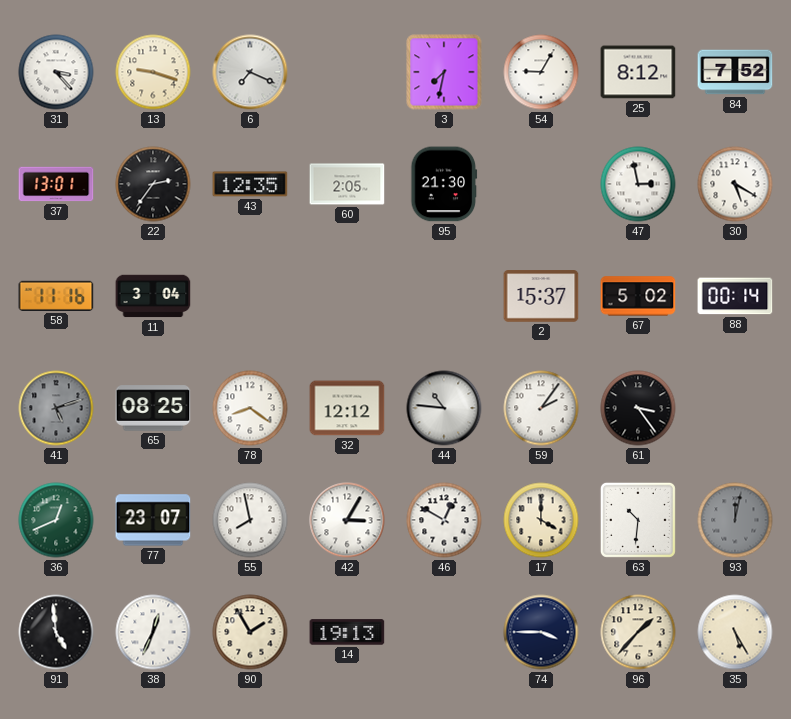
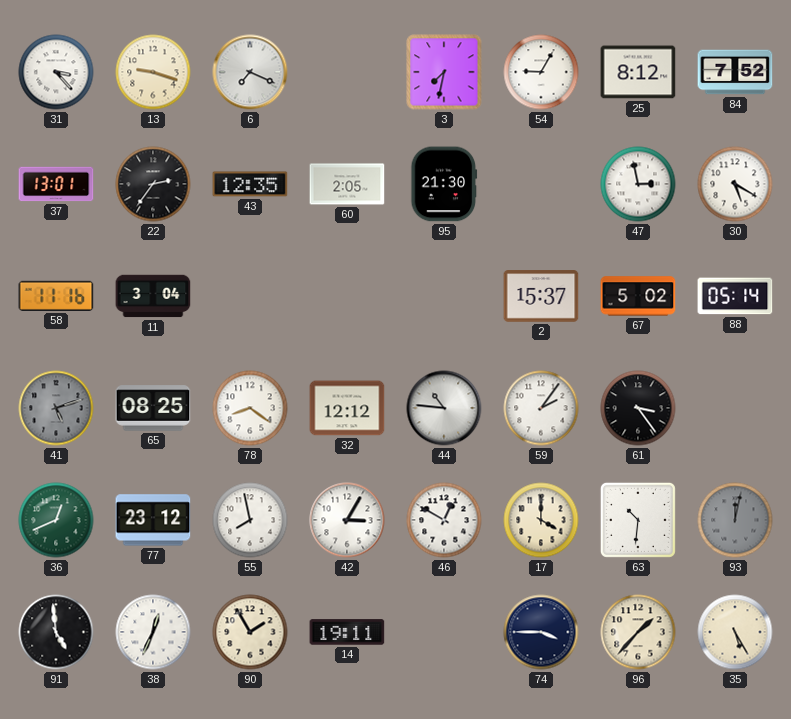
88: 00:14 -> 05:14 (735, 296)
77: 23:07 -> 23:12 (153, 520)
14: 19:13 -> 19:11 (347, 632)
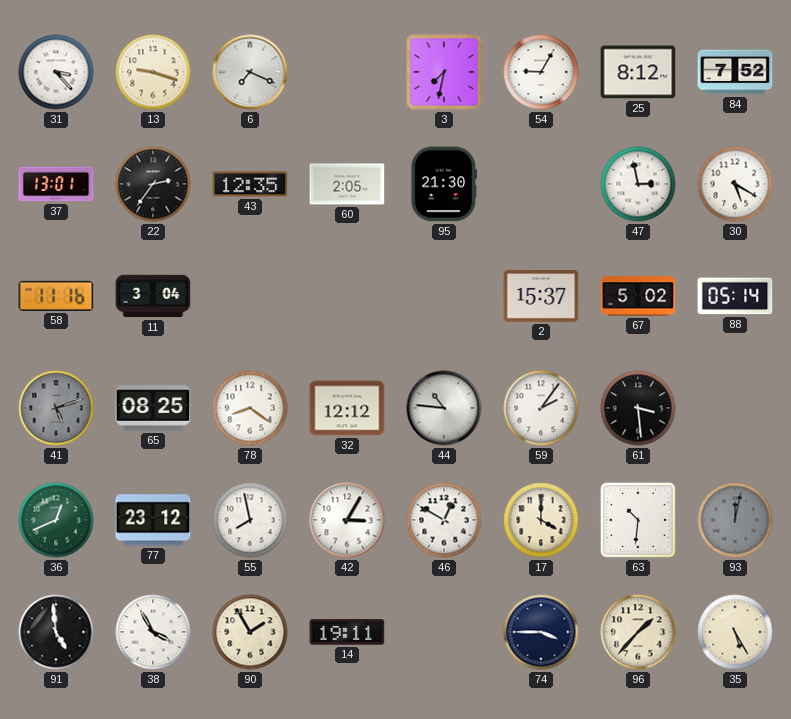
61: 3:24 -> 3:29 (638, 408)
38: 12:34 -> 3:55 (153, 632)
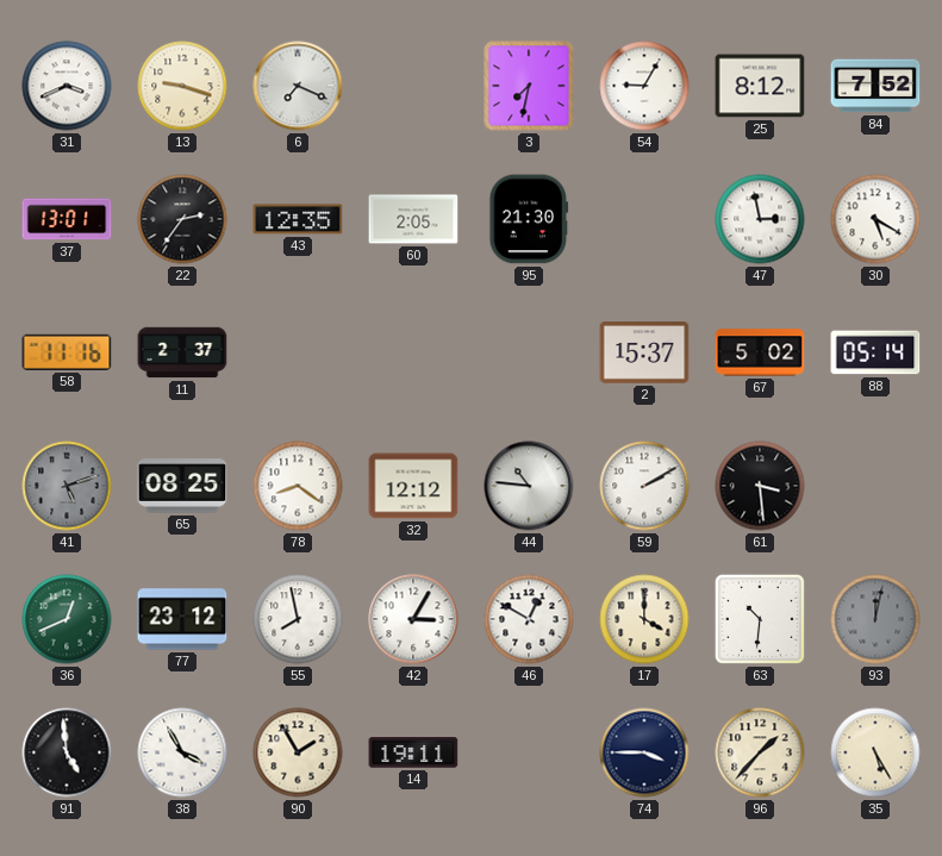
31: 3:23 -> 3:41 (67, 86)
11: 3:04 -> 2:37 (182, 352)
59: 2:06 -> 2:10 (644, 486)
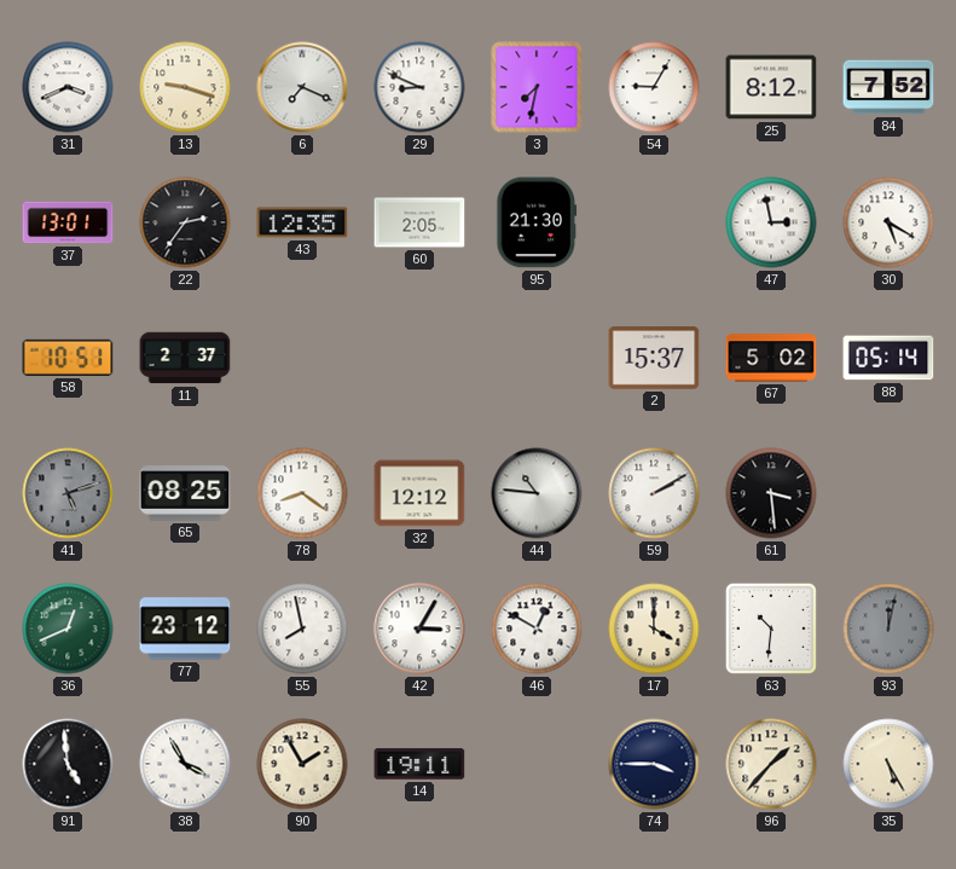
29: none -> 8:49 (419, 87)
58: 11:16 -> 10:51 (68, 358)
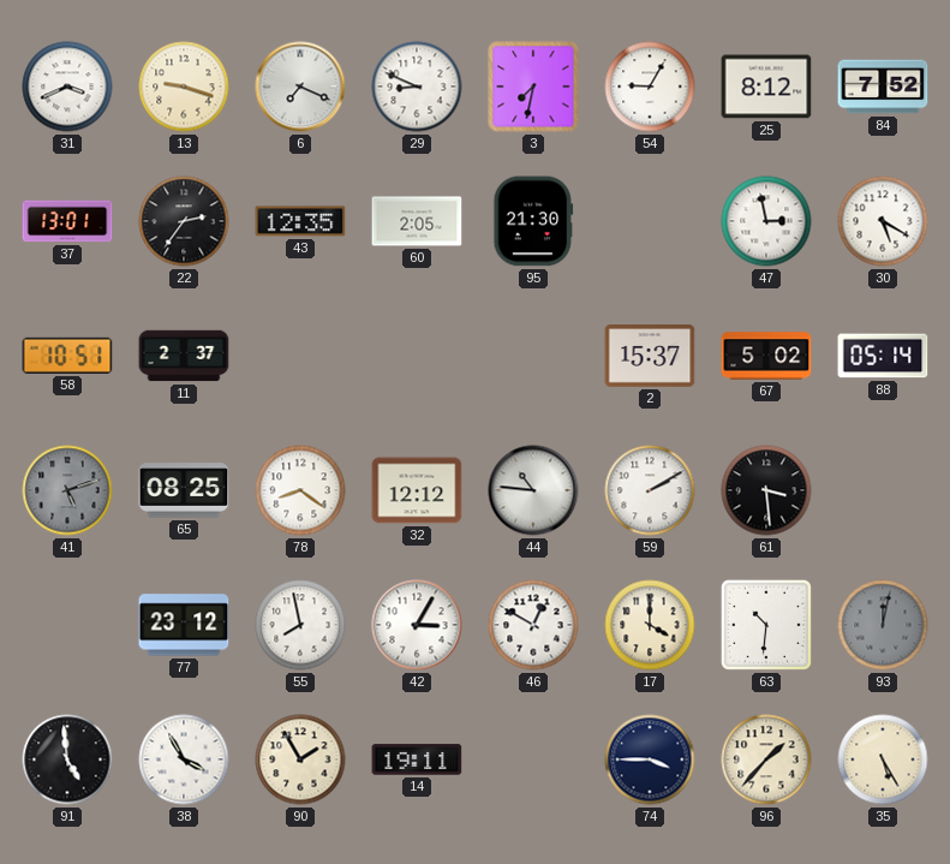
36: 12:41 -> none (68, 628)
